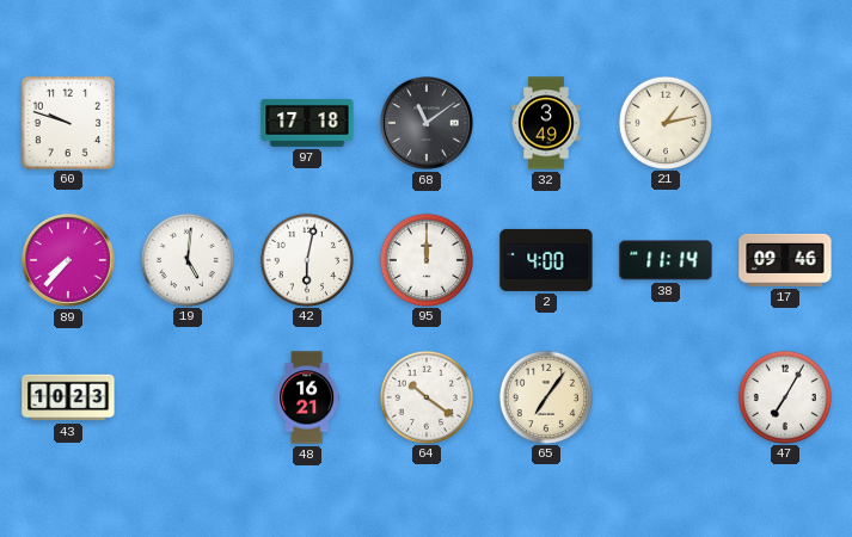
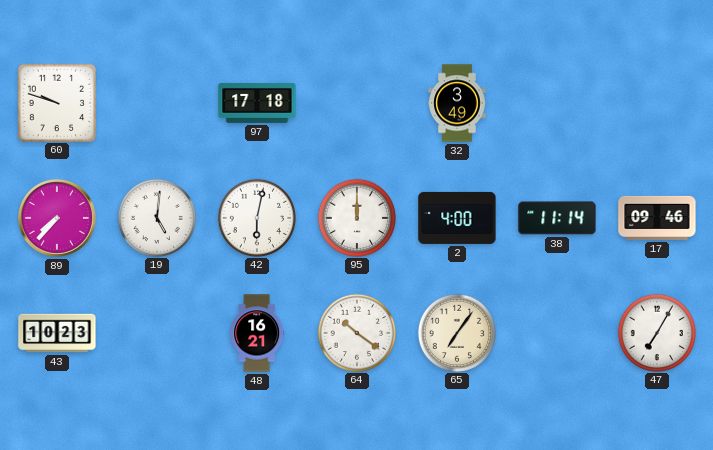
68: 11:09 -> none (427, 123)
21: 1:13 -> none (664, 122)
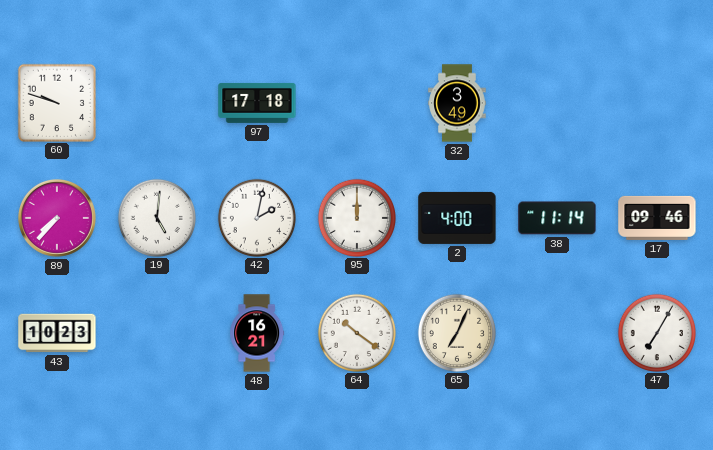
42: 6:02 -> 2:02 (256, 217)
65: 7:06 -> 7:04 (456, 332)
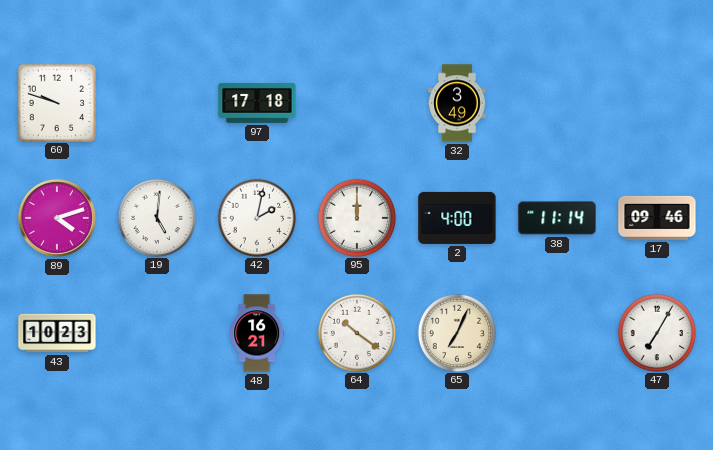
89: 7:37 -> 4:12 (57, 218)
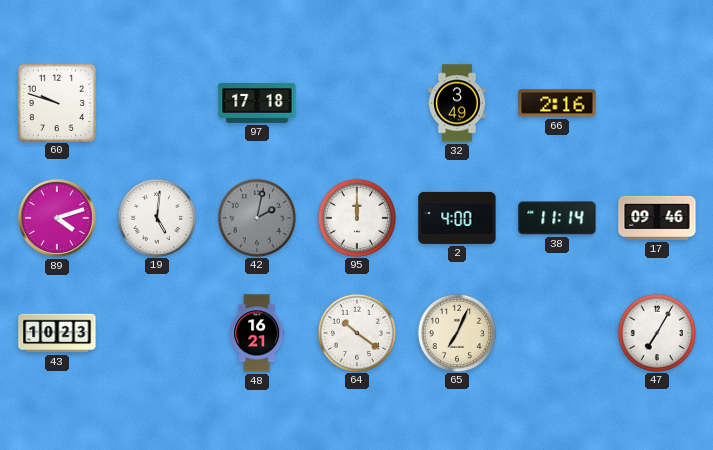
66: none -> 2:16 (557, 103)
42 dial: white -> grey (256, 217)
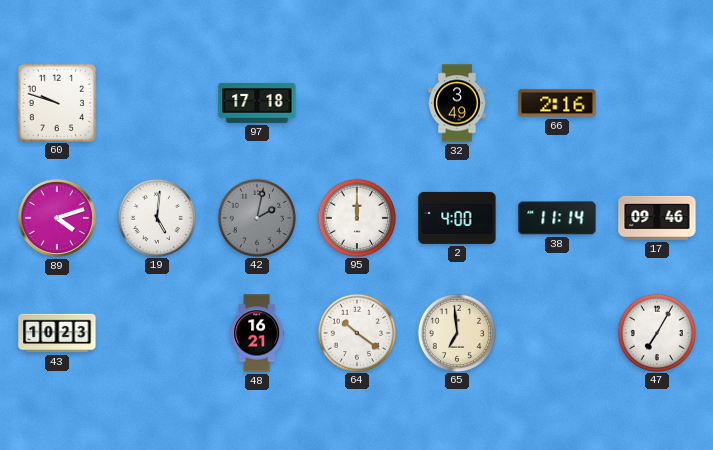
65: 7:04 -> 6:59 (456, 332)
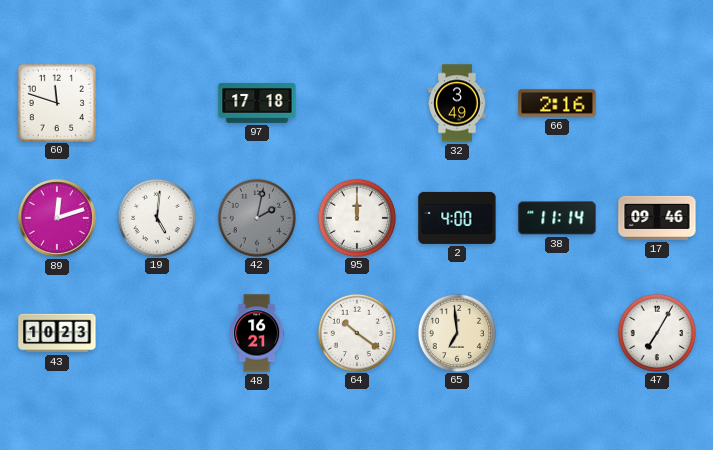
60: 9:48 -> 11:48 (56, 102)
89: 4:12 -> 12:12 (57, 218)
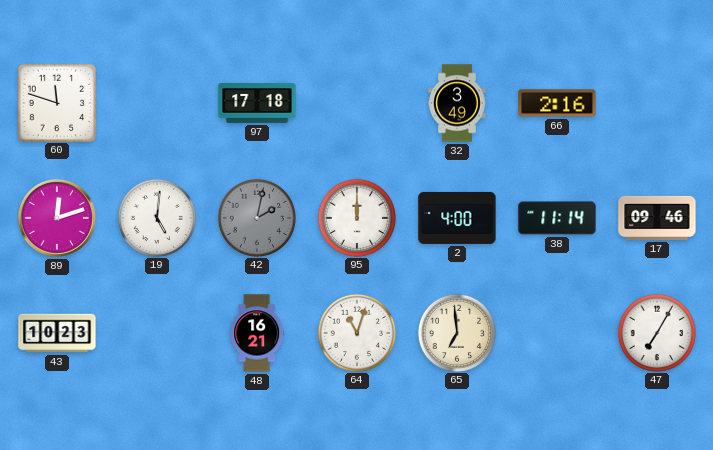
64: 10:21 -> 11:03 (356, 332)
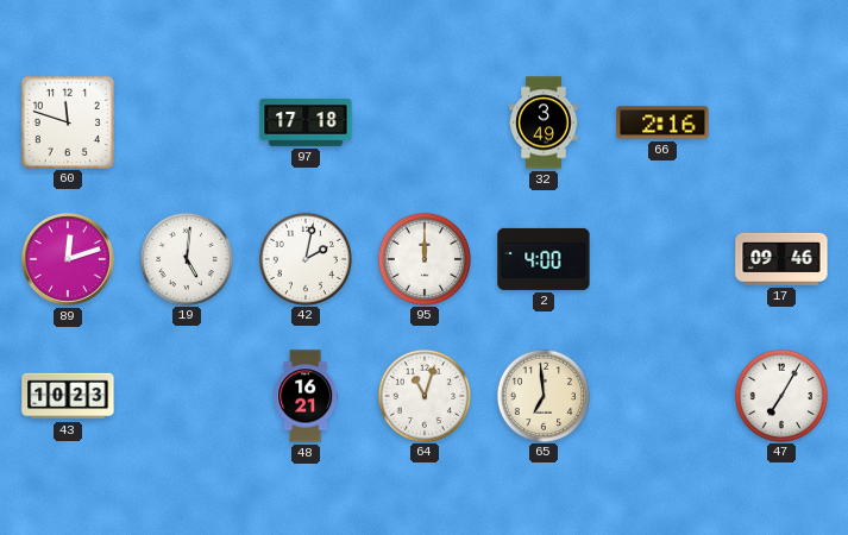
42 dial: grey -> white (304, 258)
38: 11:14 -> none (557, 218)
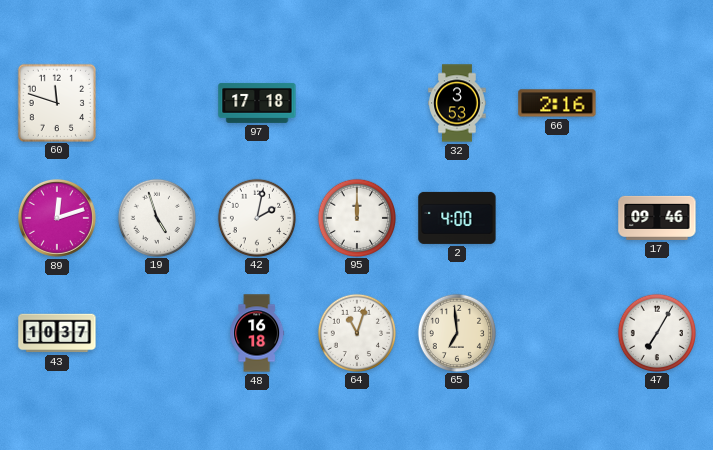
32: 3:49 -> 3:53 (457, 103)
19: 5:01 -> 4:57 (156, 217)
43: 10:23 -> 10:37 (57, 333)
48: 16:21 -> 16:18 (257, 333)
